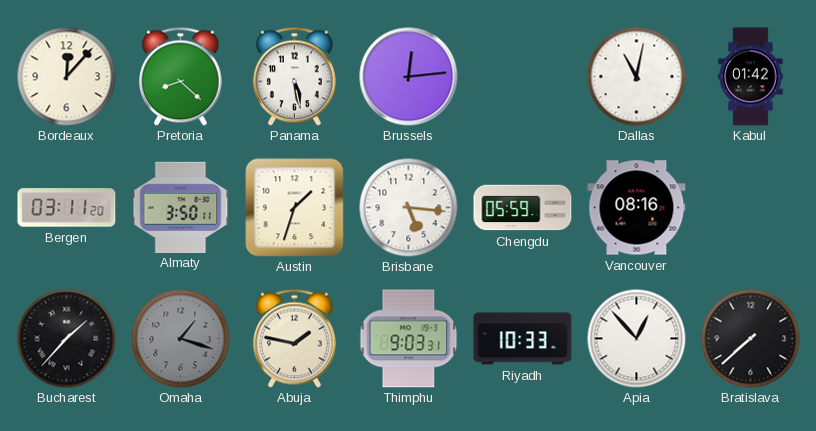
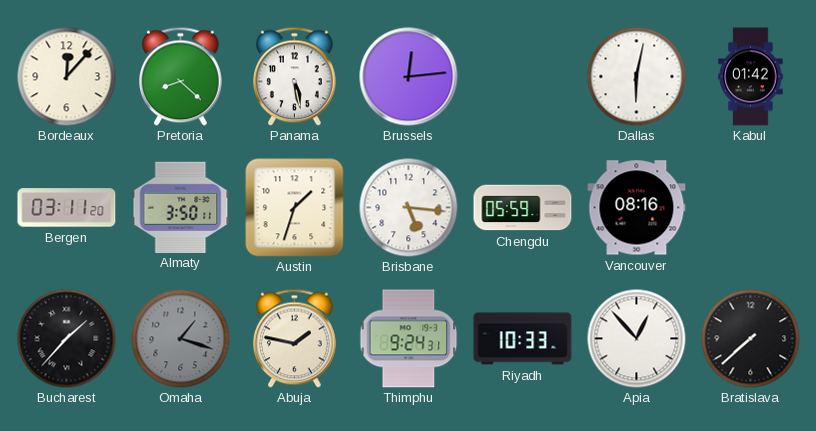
Dallas: 11:02 -> 6:02 (637, 77)
Thimphu: 9:03 -> 9:24 (409, 339)
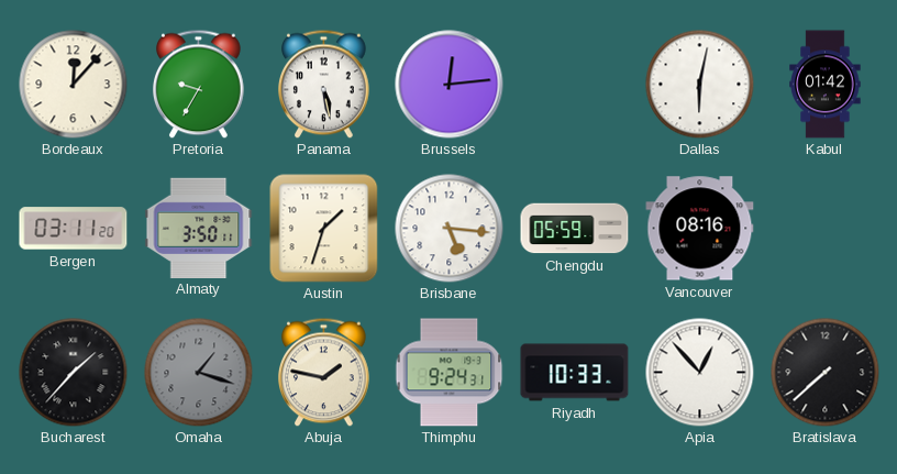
Pretoria: 8:22 -> 9:35 (199, 84)
